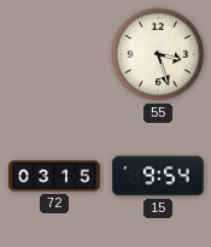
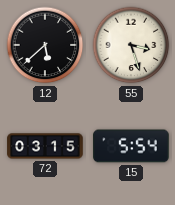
12: none -> 5:38 (45, 45)
15: 9:54 -> 5:54 (131, 146)
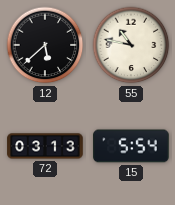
55: 3:27 -> 10:47 (131, 45)
72: 03:15 -> 03:13 (45, 146)
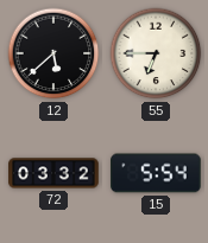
55: 10:47 -> 6:45 (156, 53)
72: 03:13 -> 03:32 (53, 173)
